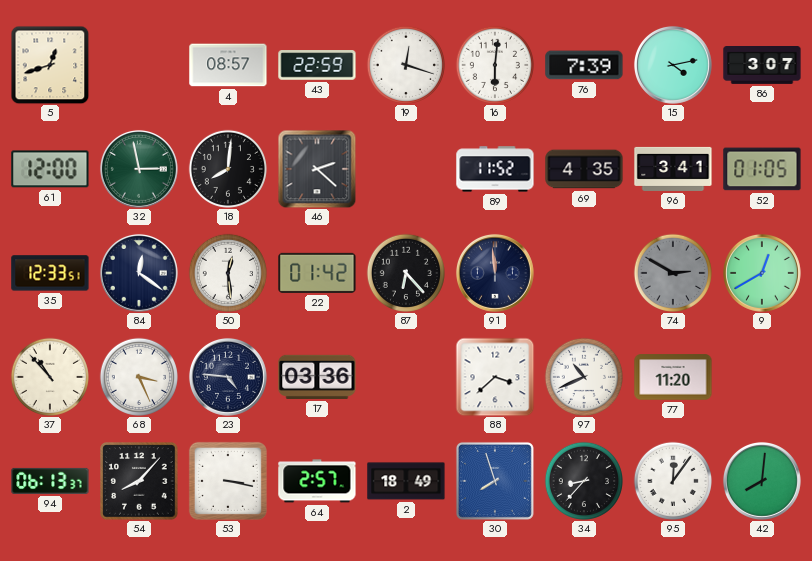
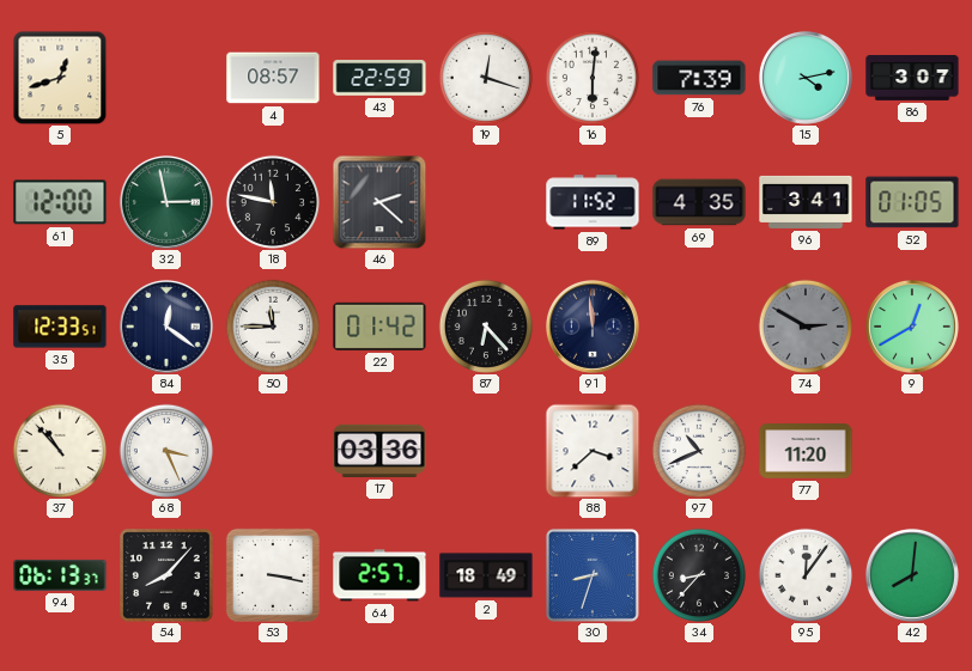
18: 8:01 -> 11:47 (272, 201)
50: 12:29 -> 11:45 (272, 325)
23: 4:46 -> none (228, 377)
30: 7:57 -> 8:33 (593, 575)
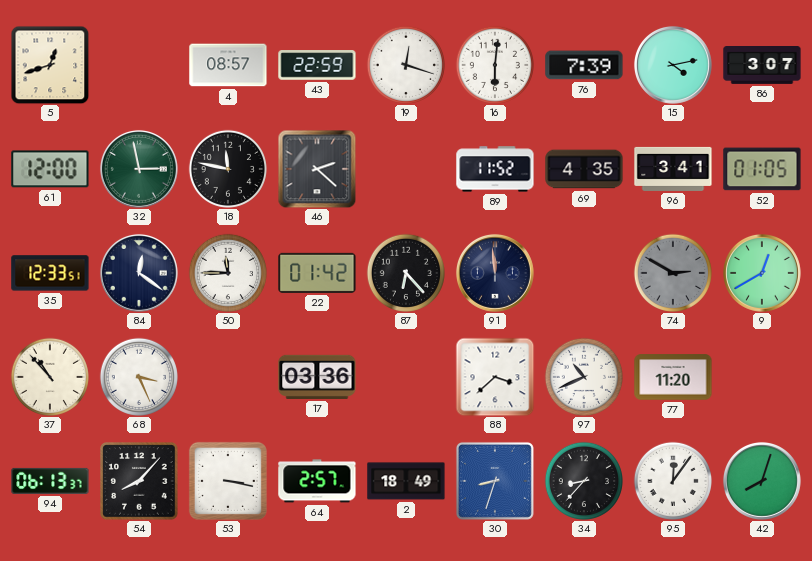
42: 8:01 -> 8:03 (762, 481)
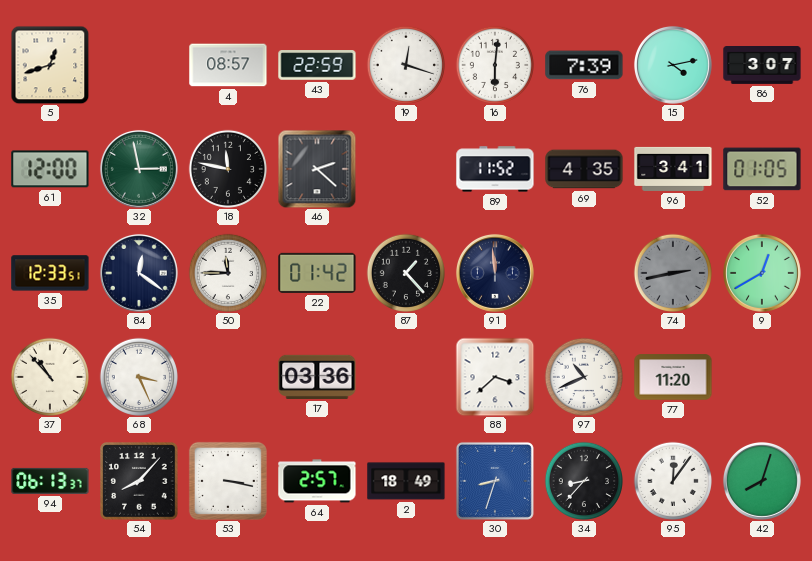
87: 6:23 -> 1:23 (405, 272)
74: 2:50 -> 2:43 (672, 272)
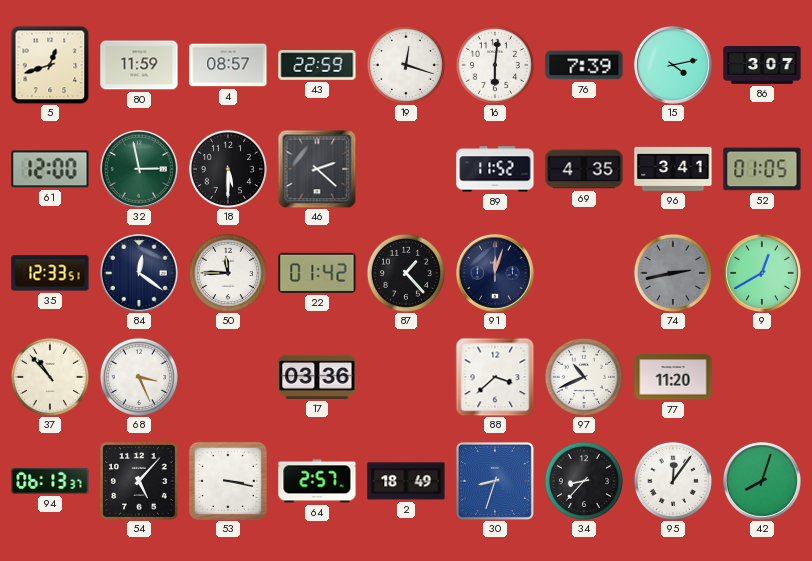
80: none -> 11:59 (139, 65)
18: 11:47 -> 5:30 (227, 168)
91: 11:59 -> 12:03 (495, 273)
54: 8:07 -> 5:07 (139, 481)
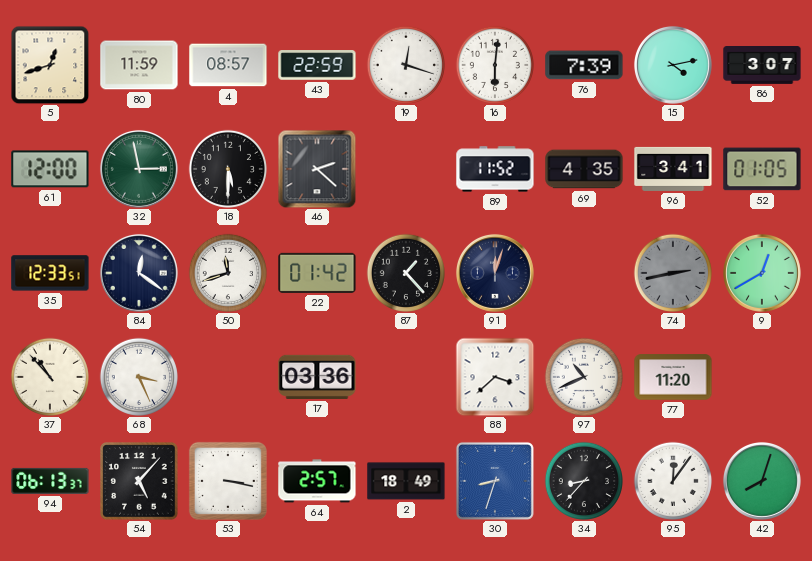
50: 11:45 -> 11:42 (227, 272)
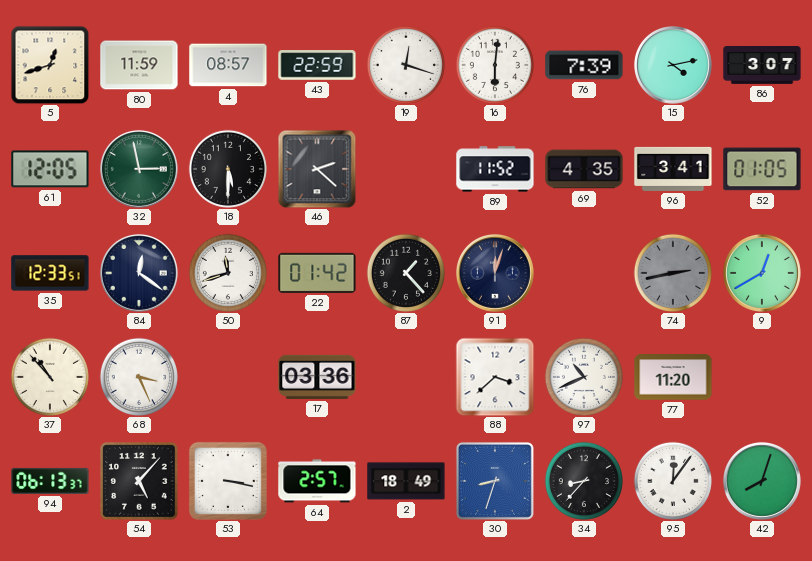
61: 12:00 -> 12:05 (50, 169)
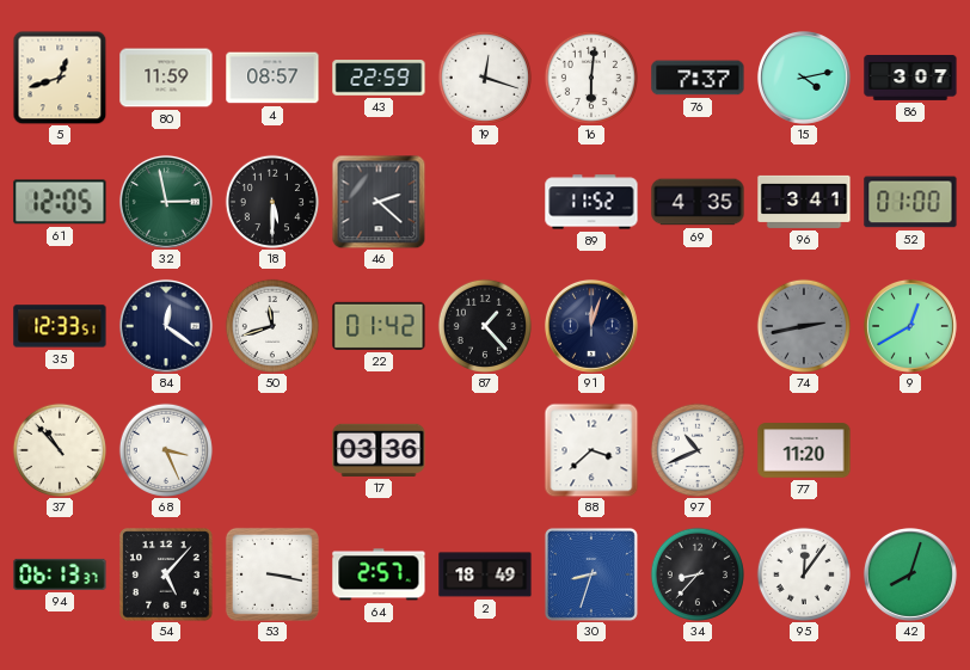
76: 7:39 -> 7:37 (698, 78)
52: 01:05 -> 01:00 (910, 202)
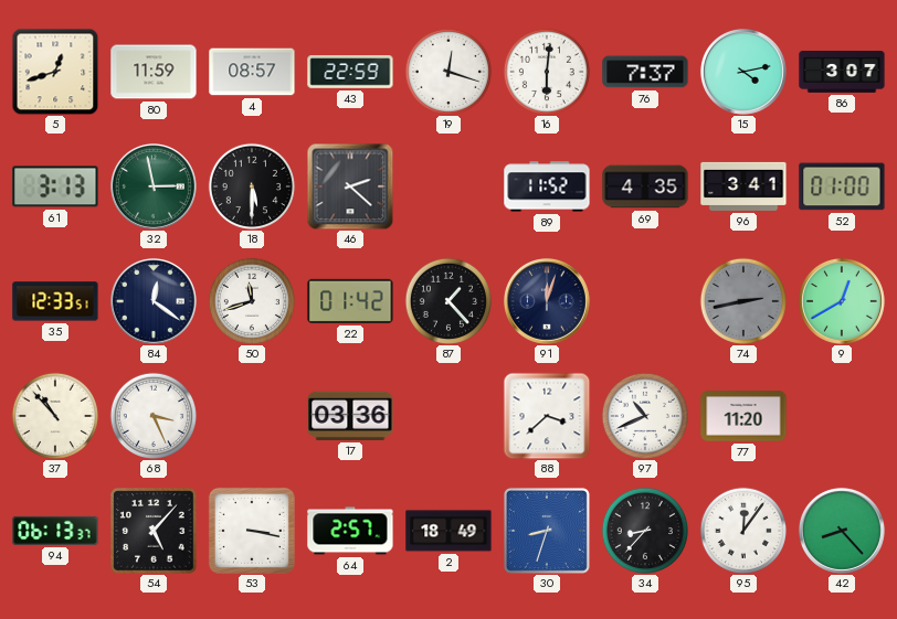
61: 12:05 -> 3:13 (55, 186)
42: 8:03 -> 8:23 (842, 531)
